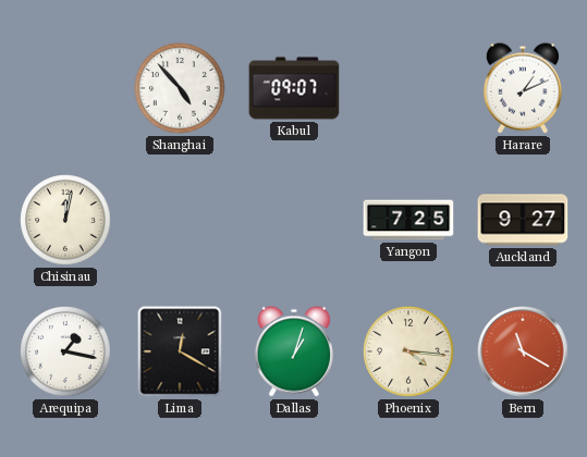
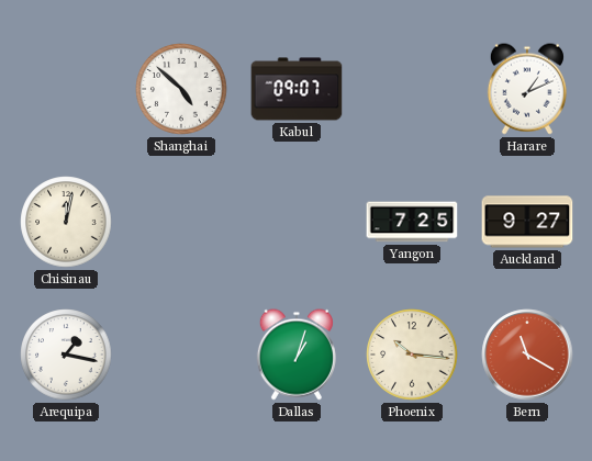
Shanghai: 4:53 -> 4:52 (181, 89)
Lima: 12:20 -> none (180, 351)
Phoenix: 4:16 -> 10:16 (412, 355)
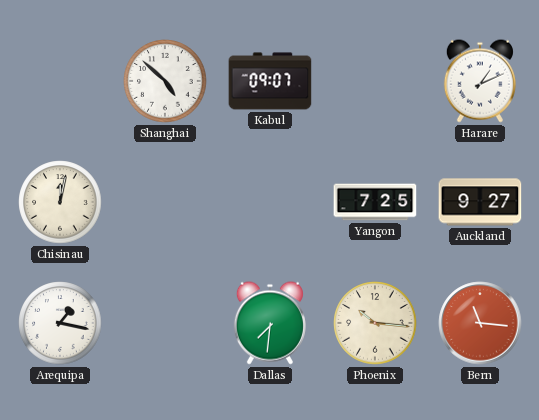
Dallas: 1:03 -> 7:31 (270, 323)
Bern: 11:20 -> 11:16 (480, 323)
